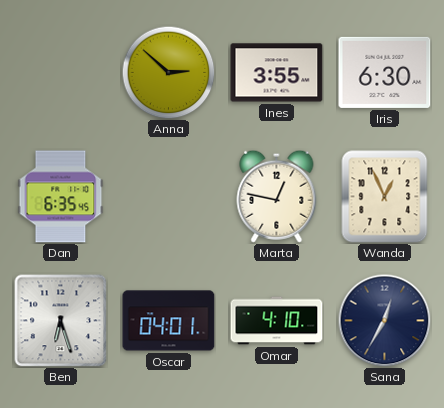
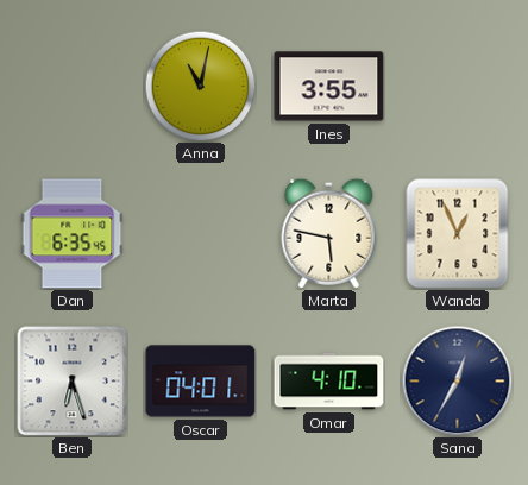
Anna: 2:52 -> 11:02 (200, 86)
Iris: 6:30 -> none (385, 72)
Marta: 12:47 -> 5:47 (329, 233)
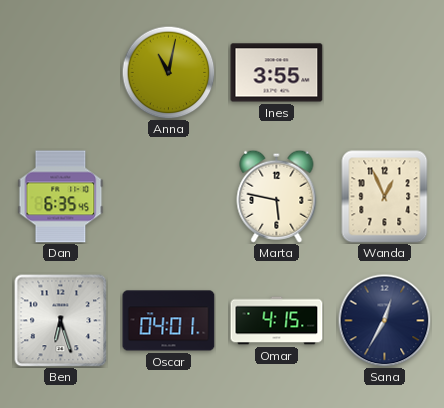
Omar: 4:10 -> 4:15 (277, 321)
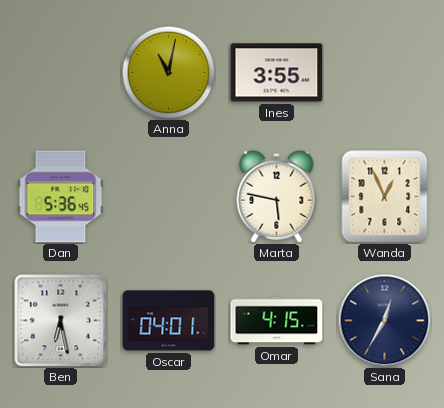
Dan: 6:35 -> 5:36 (61, 197)
Ben: 6:27 -> 6:28 (60, 320)
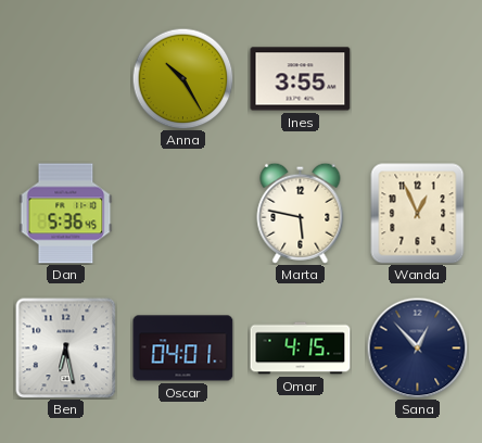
Anna: 11:02 -> 10:25 (182, 78)
Sana: 12:35 -> 12:53 (417, 347)
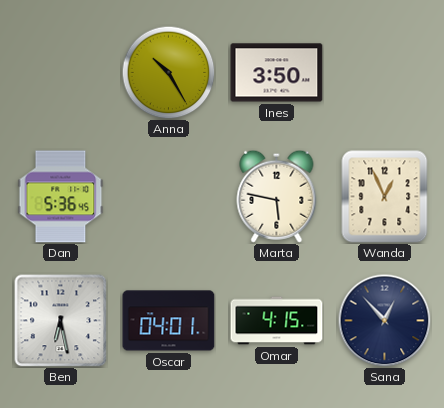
Ines: 3:55 -> 3:50 (277, 73)
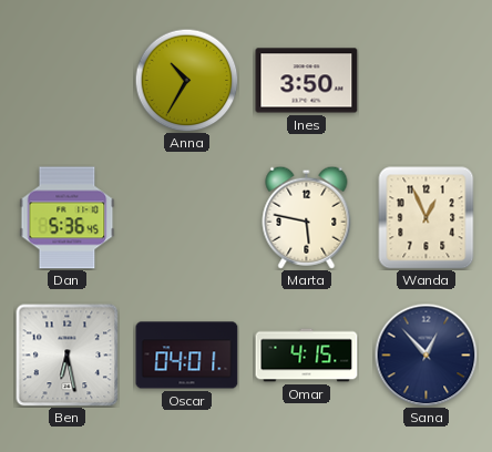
Anna: 10:25 -> 10:35 (186, 80)
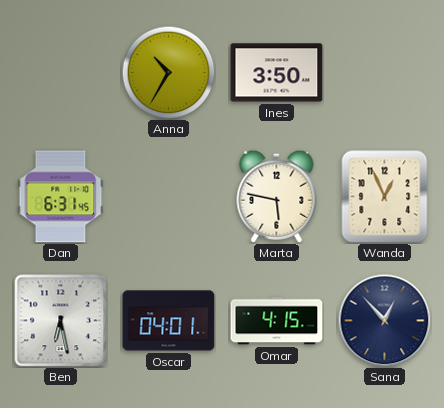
Dan: 5:36 -> 6:31 (61, 197)
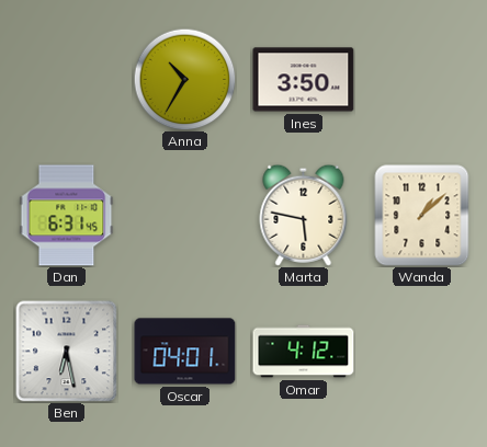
Wanda: 12:56 -> 1:08 (422, 216)
Omar: 4:15 -> 4:12 (304, 352)
Sana: 12:53 -> none (384, 320)
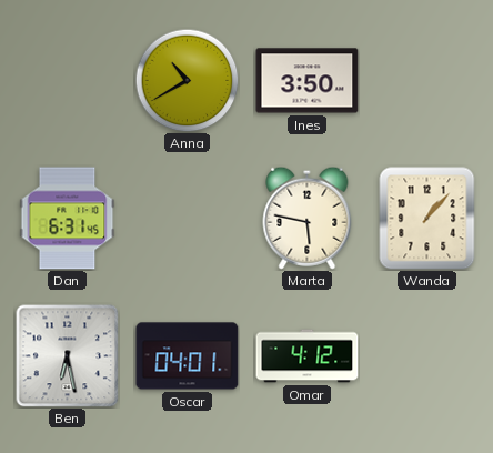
Anna: 10:35 -> 10:40 (187, 80)
Wanda: 1:08 -> 1:07 (427, 219)
